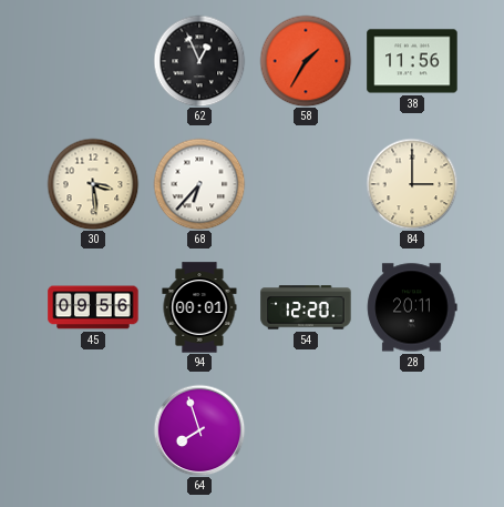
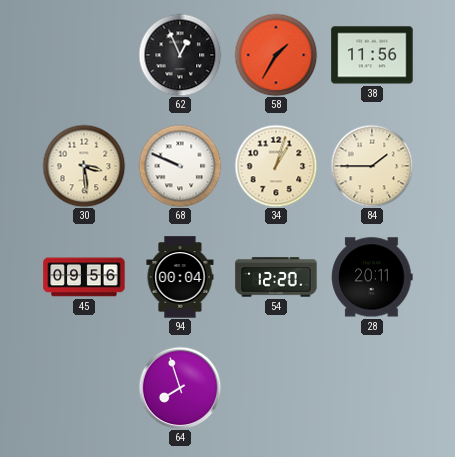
68: 6:37 -> 9:49 (180, 166)
34: none -> 1:03 (276, 166)
84: 3:00 -> 1:45 (372, 166)
94: 00:01 -> 00:04 (180, 277)
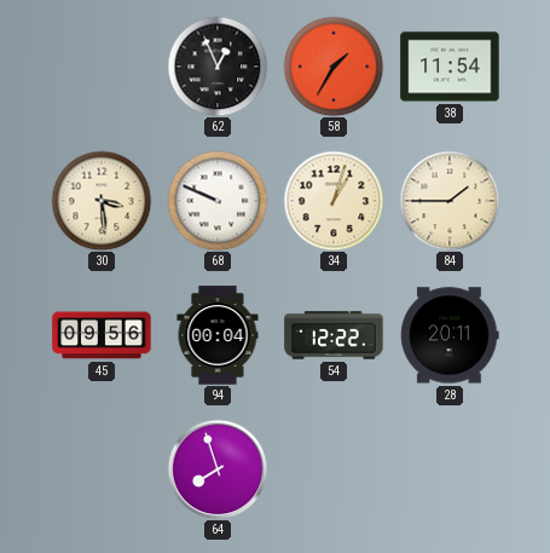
38: 11:56 -> 11:54 (450, 67)
54: 12:20 -> 12:22 (334, 335)
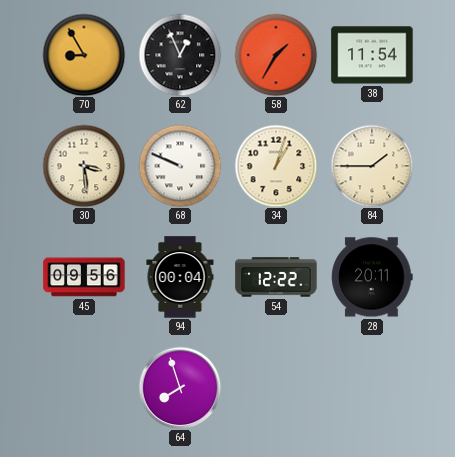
70: none -> 8:55 (84, 55)
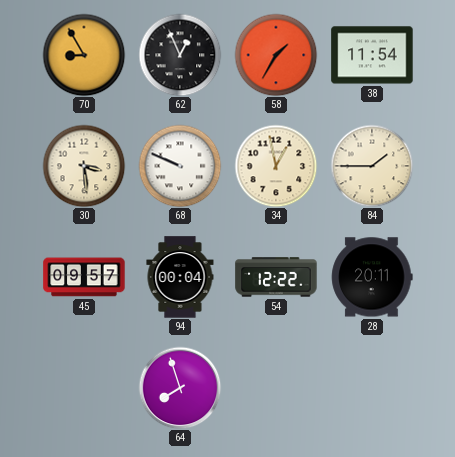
34: 1:03 -> 12:58 (276, 166)
45: 09:56 -> 09:57 (84, 277)
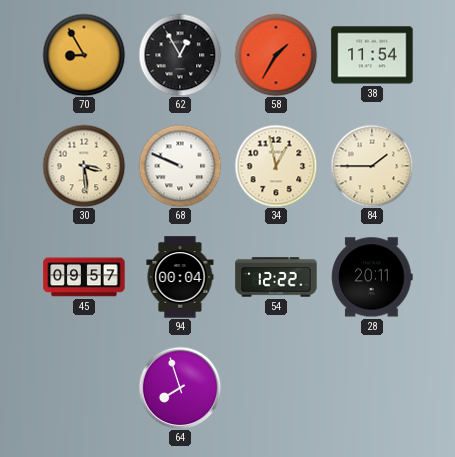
62: 12:56 -> 12:55 (180, 55)
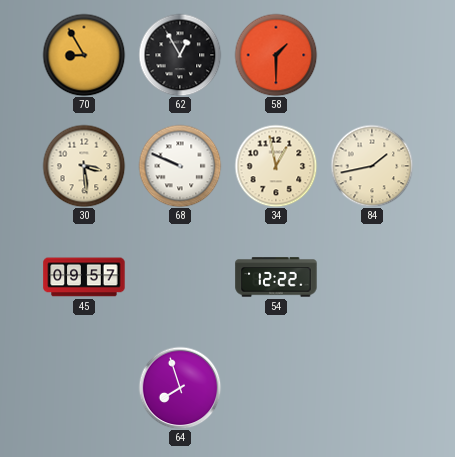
58: 1:35 -> 1:30 (276, 55)
38: 11:54 -> none (372, 55)
84: 1:45 -> 1:43 (372, 166)
94: 00:04 -> none (180, 277)
28: 20:11 -> none (372, 277)
